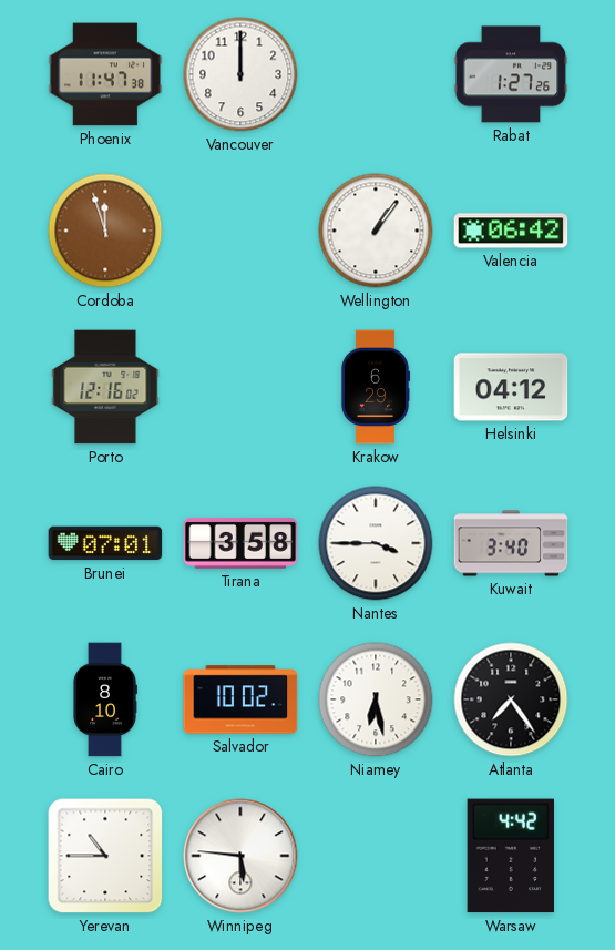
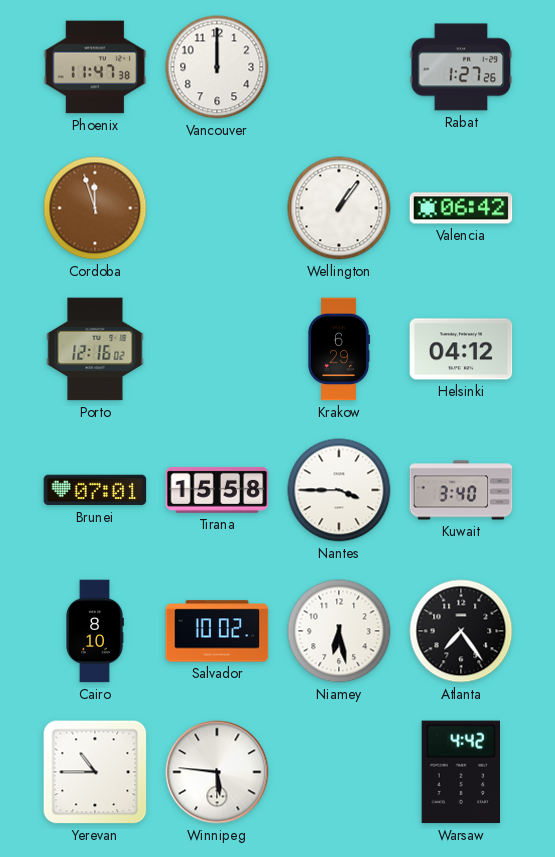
Tirana: 3:58 -> 15:58 (217, 490)
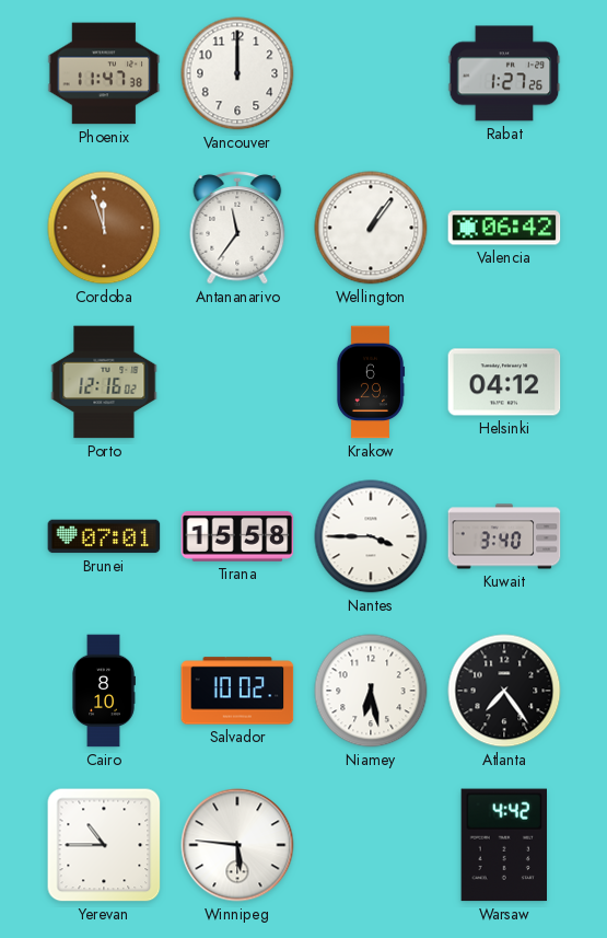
Antananarivo: none -> 11:36 (237, 229)
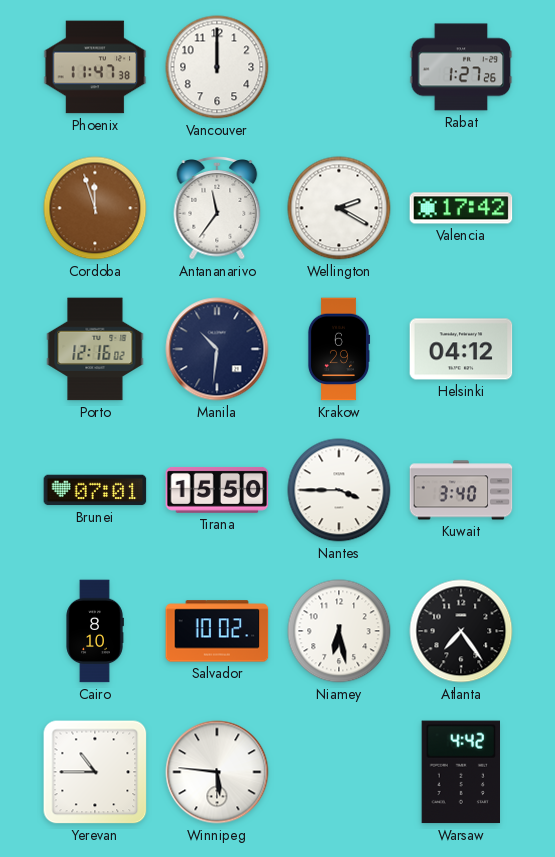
Wellington: 1:06 -> 2:20 (339, 208)
Valencia: 06:42 -> 17:42 (461, 208)
Manila: none -> 10:31 (217, 349)
Tirana: 15:58 -> 15:50 (217, 490)
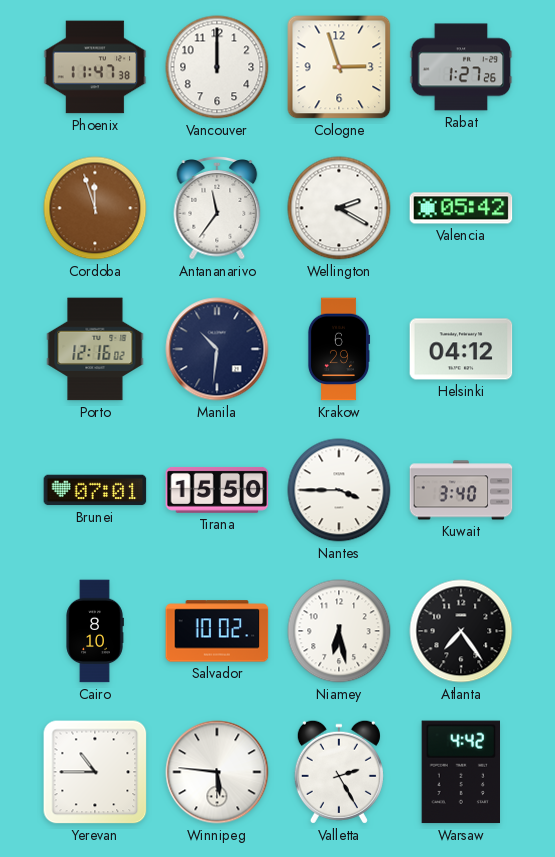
Cologne: none -> 2:57 (339, 67)
Valencia: 17:42 -> 05:42 (461, 208)
Valletta: none -> 2:25 (339, 772)
